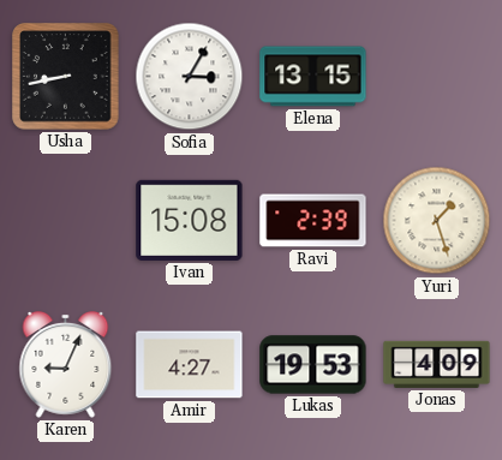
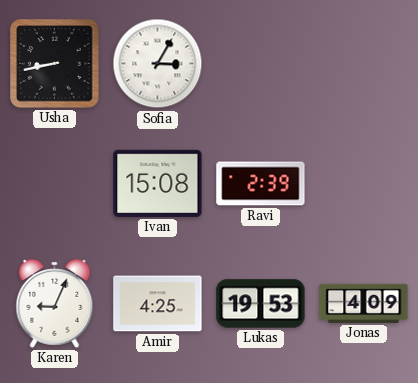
Elena: 13:15 -> none (313, 77)
Yuri: 1:27 -> none (437, 221)
Amir: 4:27 -> 4:25 (158, 304)
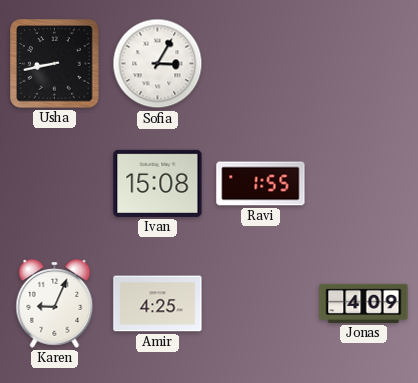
Ravi: 2:39 -> 1:55 (261, 184)
Lukas: 19:53 -> none (261, 304)
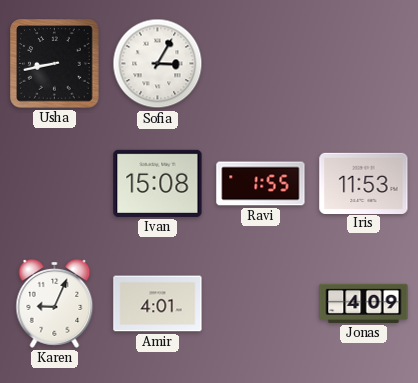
Iris: none -> 11:53 (364, 183)
Amir: 4:25 -> 4:01 (158, 304)
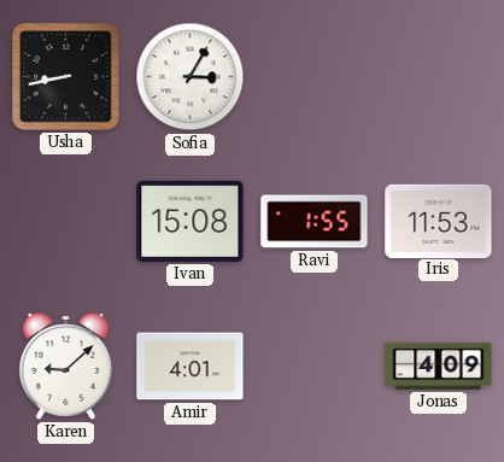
Karen: 9:04 -> 9:08 (66, 367)
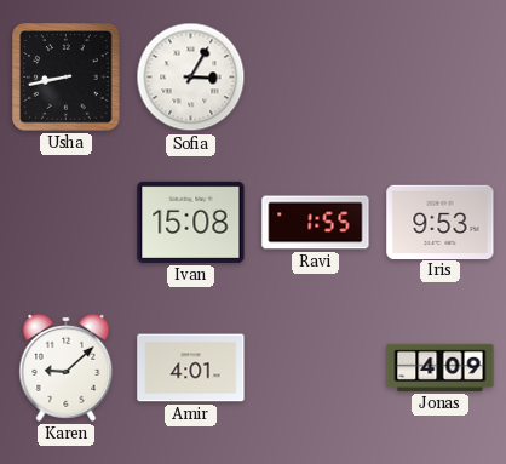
Iris: 11:53 -> 9:53 (441, 222)
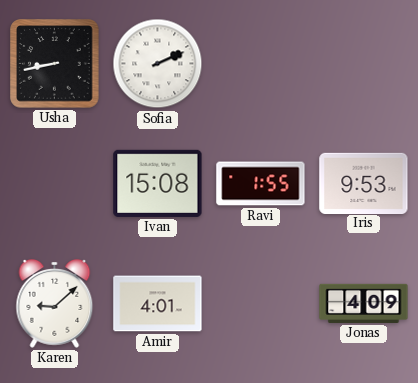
Sofia: 3:05 -> 2:11 (158, 64)
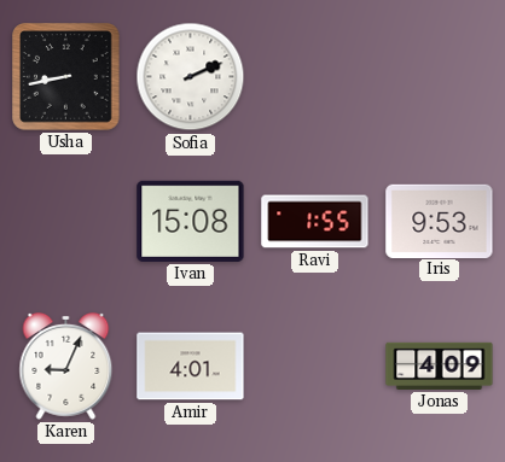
Karen: 9:08 -> 9:04 (66, 367)
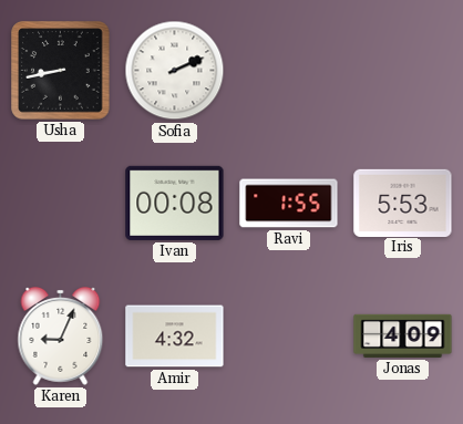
Ivan: 15:08 -> 00:08 (175, 203)
Iris: 9:53 -> 5:53 (403, 203)
Amir: 4:01 -> 4:32 (175, 337)
